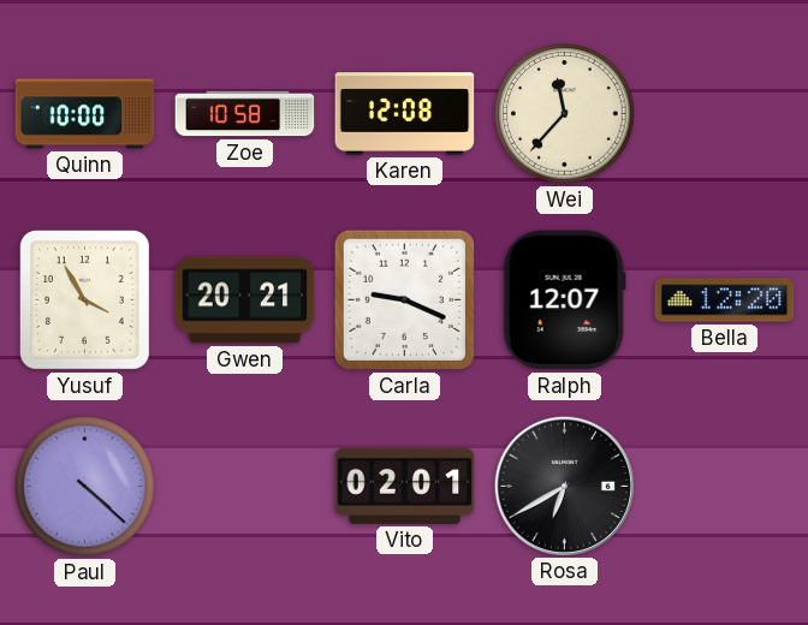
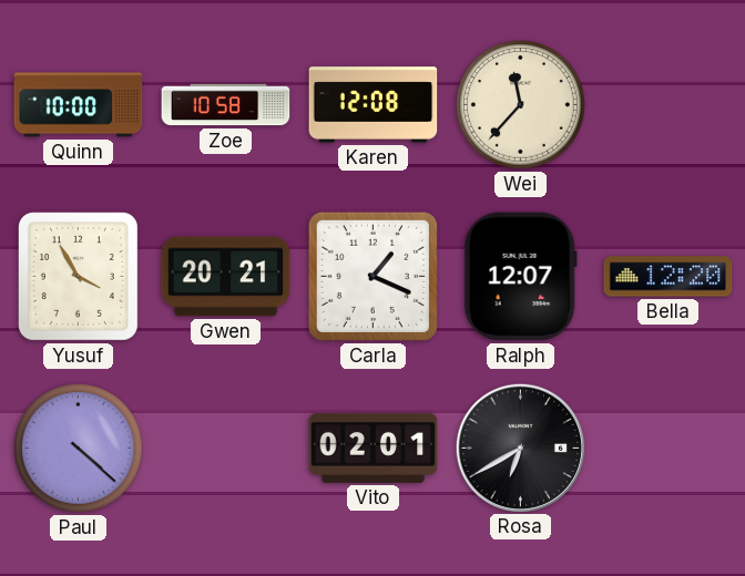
Carla: 9:19 -> 1:19 (372, 276)
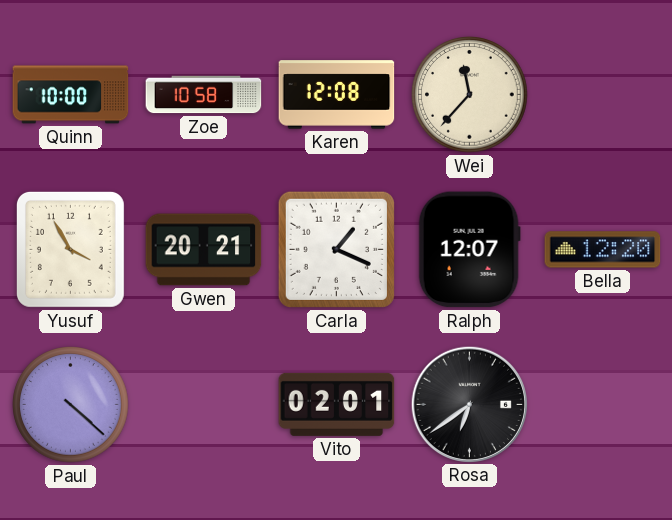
Rosa: 6:40 -> 6:39 (469, 404)
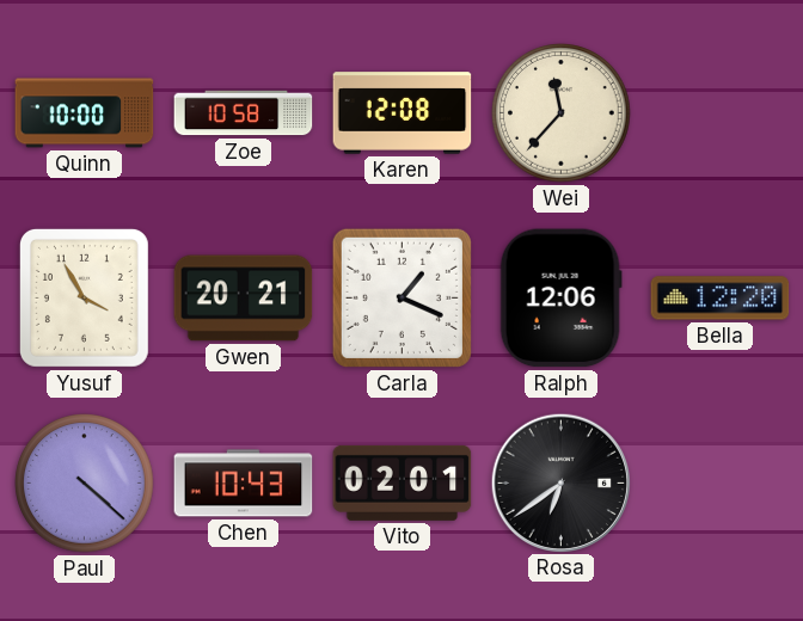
Ralph: 12:07 -> 12:06 (560, 299)
Chen: none -> 10:43 (244, 484)
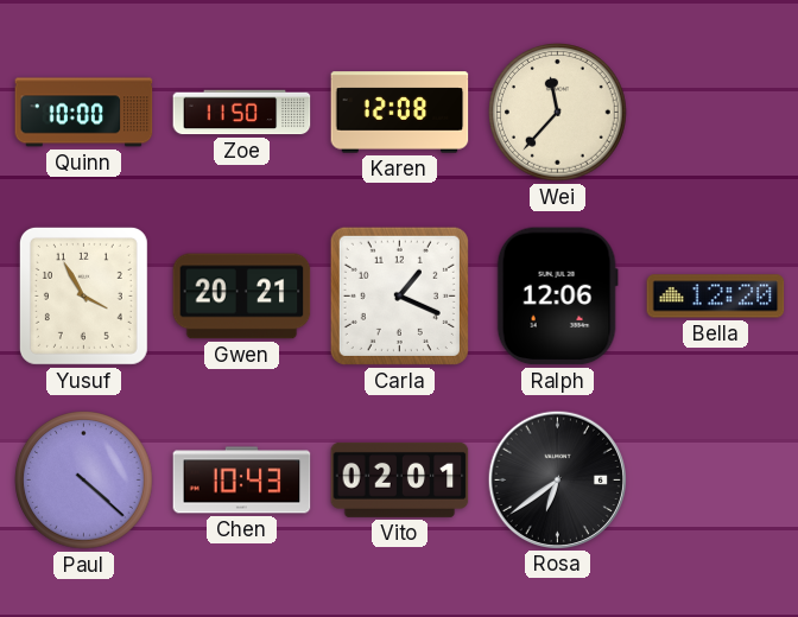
Zoe: 10:58 -> 11:50 (242, 113)
